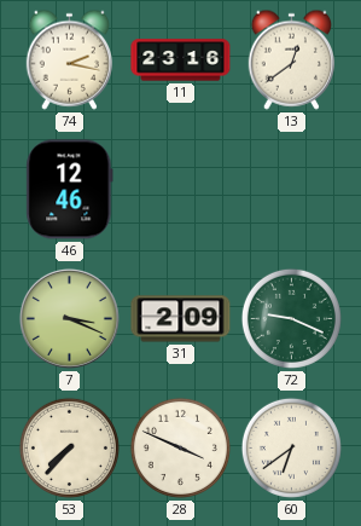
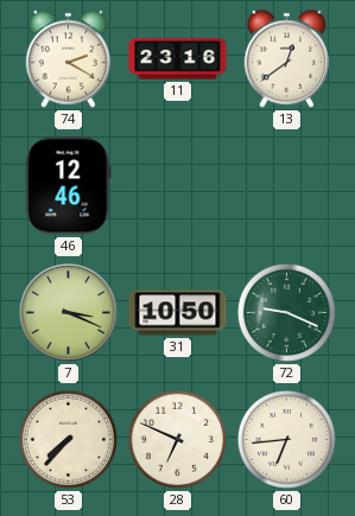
74: 2:17 -> 2:20 (68, 58)
31: 2:09 -> 10:50 (178, 313)
28: 3:49 -> 6:49 (177, 439)
60: 6:39 -> 6:44 (286, 439)
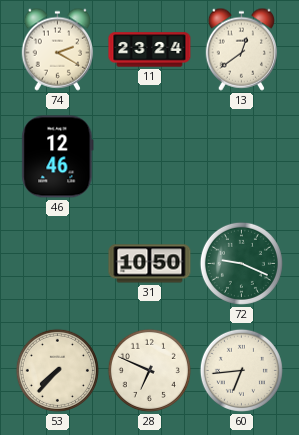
11: 23:16 -> 23:24 (150, 50)
7: 3:19 -> none (68, 312)
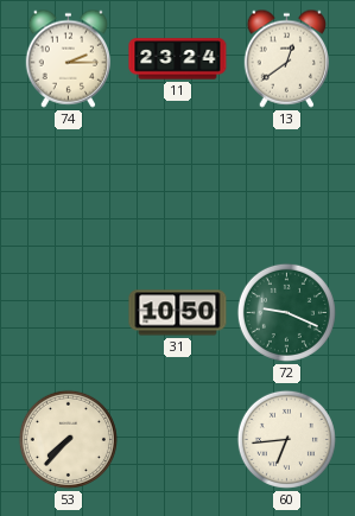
74: 2:20 -> 2:15 (68, 58)
46: 12:46 -> none (58, 157)
28: 6:49 -> none (149, 370)
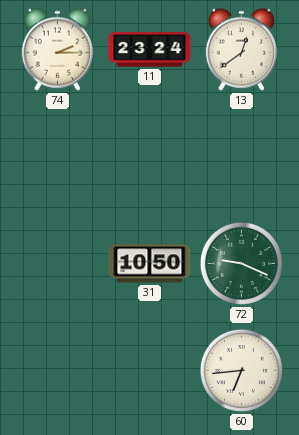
53: 7:37 -> none (68, 439)
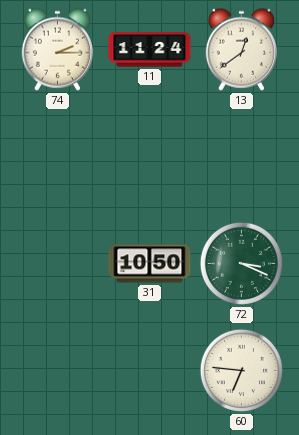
11: 23:24 -> 11:24 (150, 50)
72: 9:19 -> 3:19 (241, 263)
60: 6:44 -> 6:46 (241, 370)
